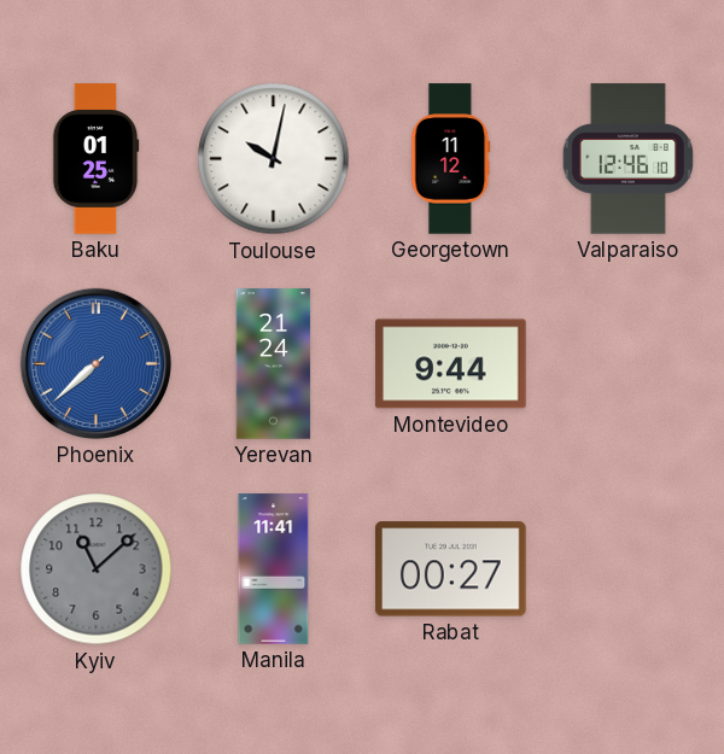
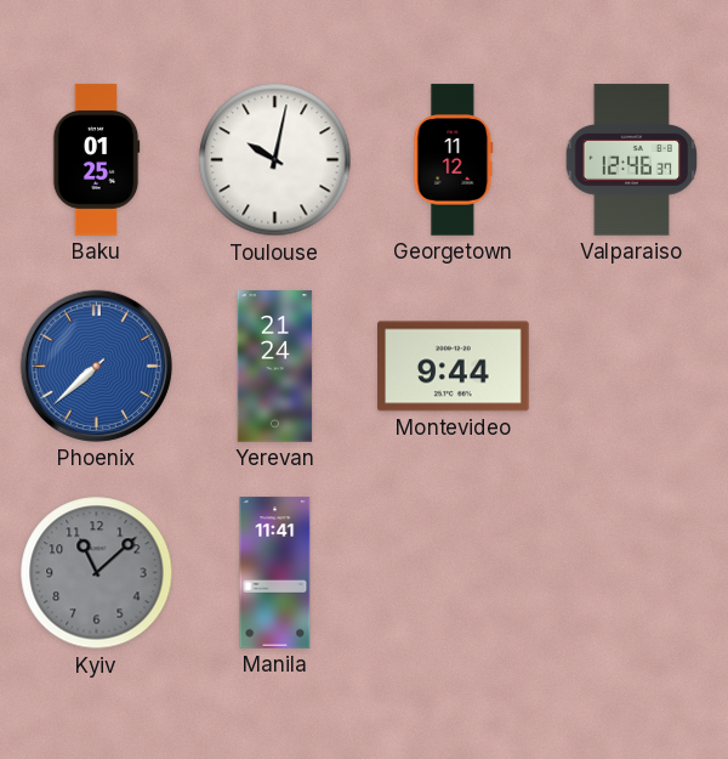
Valparaiso: 12:46:10 -> 12:46:37 (631, 160)
Rabat: 00:27 -> none (451, 569)
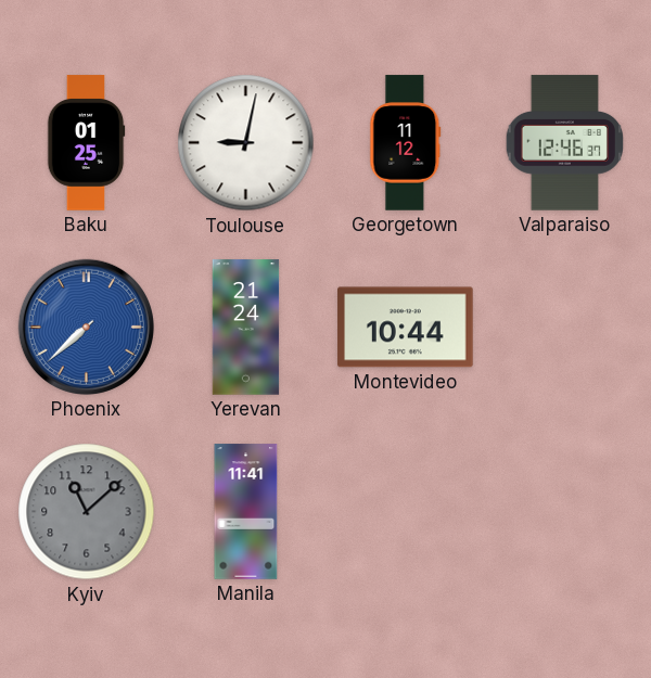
Toulouse: 10:02 -> 9:02 (246, 143)
Montevideo: 9:44 -> 10:44 (406, 328)
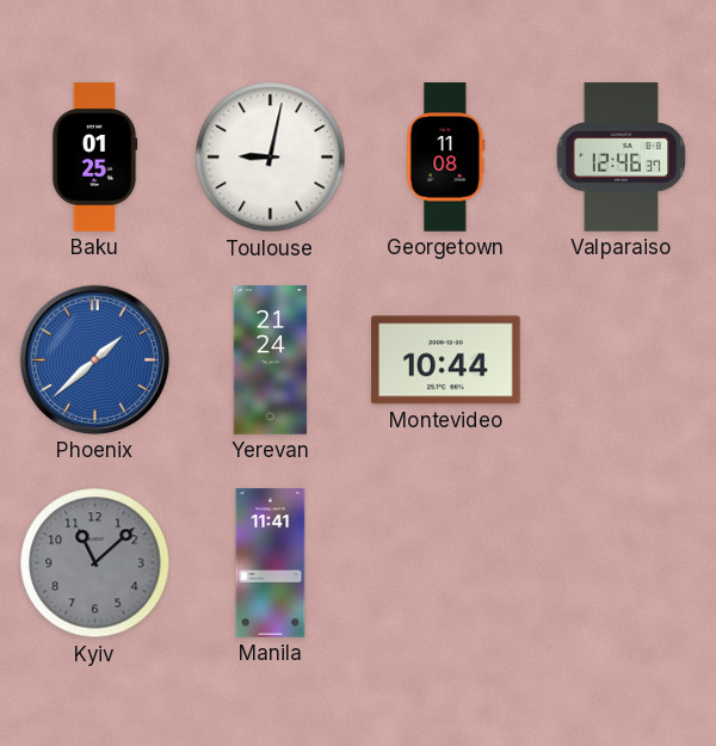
Georgetown: 11:12 -> 11:08 (446, 158)
Phoenix: 7:38 -> 1:38 (94, 359)
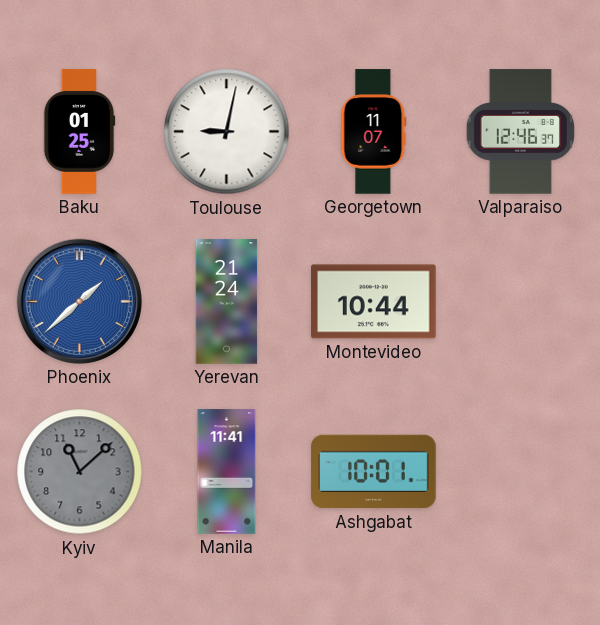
Georgetown: 11:08 -> 11:07 (374, 132)
Ashgabat: none -> 10:01 (374, 472)
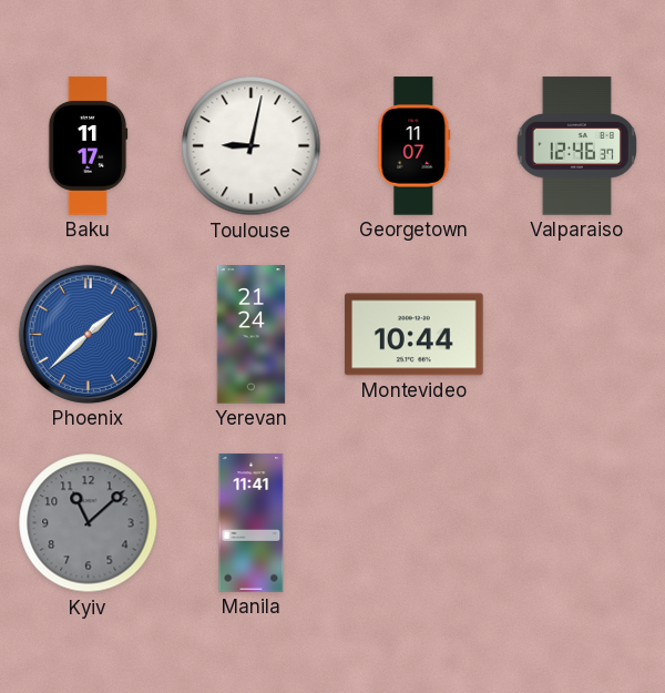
Baku: 01:25 -> 11:17 (88, 146)
Ashgabat: 10:01 -> none (374, 472)
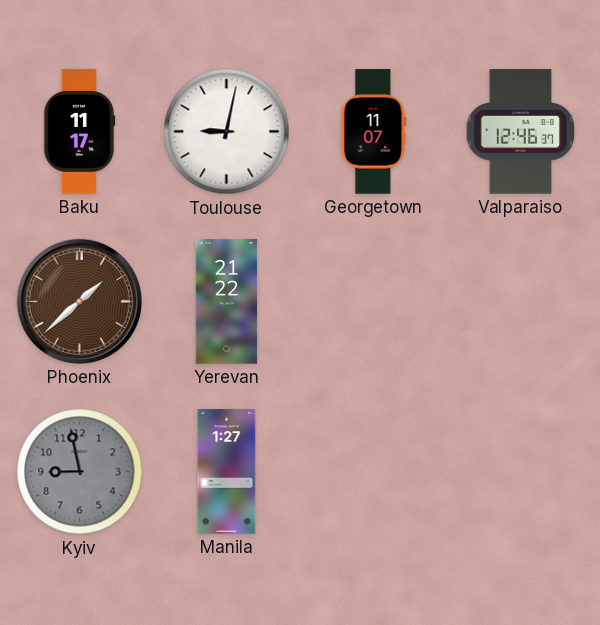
Phoenix dial: blue -> brown (79, 301)
Yerevan: 21:24 -> 21:22 (227, 302)
Montevideo: 10:44 -> none (415, 335)
Kyiv: 11:08 -> 8:58 (80, 472)
Manila: 11:41 -> 1:27 (227, 472)
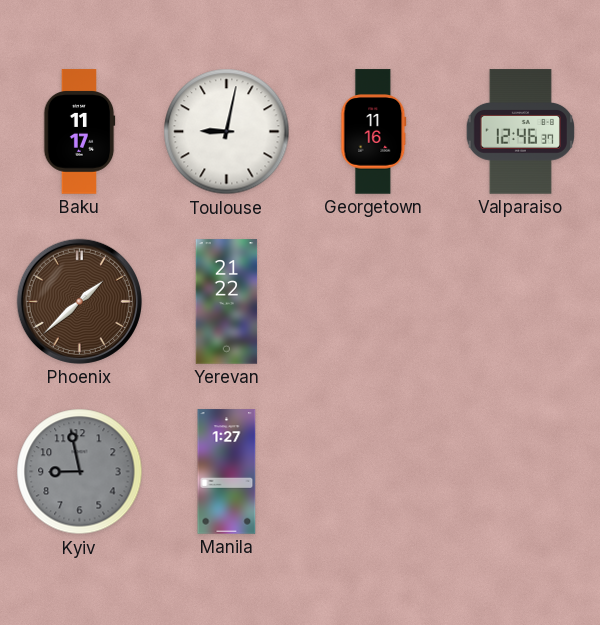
Georgetown: 11:07 -> 11:16 (374, 132)
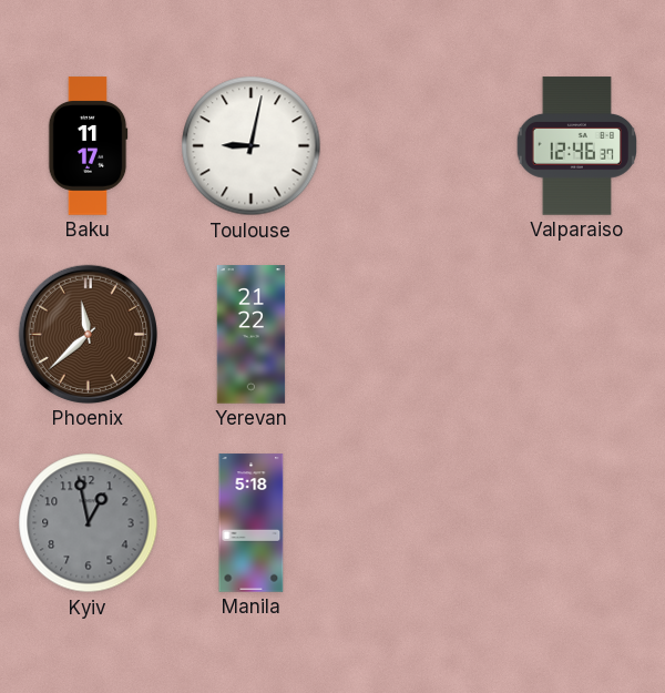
Georgetown: 11:16 -> none (374, 132)
Phoenix: 1:38 -> 11:38 (88, 334)
Kyiv: 8:58 -> 12:58 (89, 523)
Manila: 1:27 -> 5:18 (252, 523)
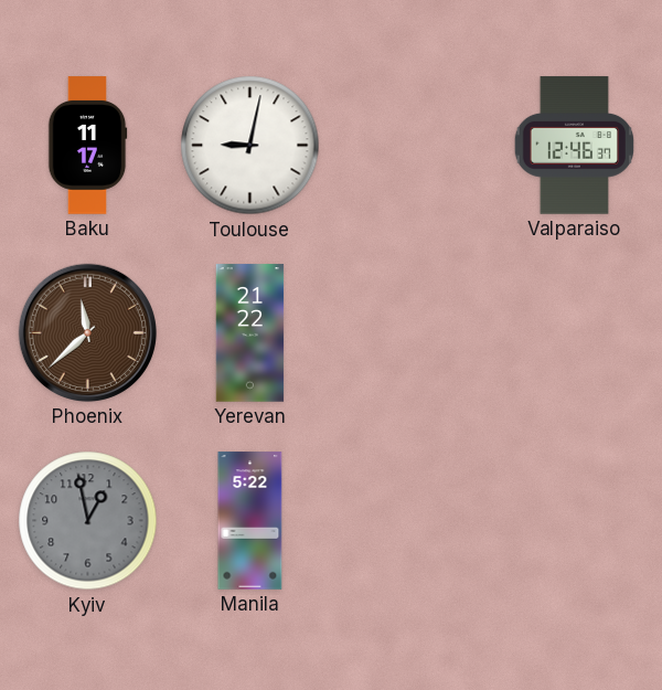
Manila: 5:18 -> 5:22 (250, 521)
